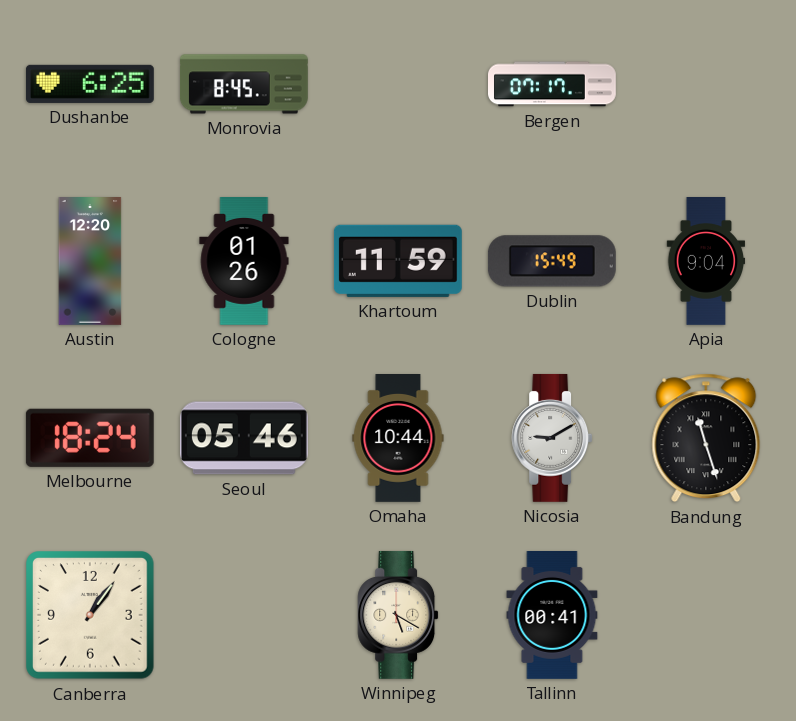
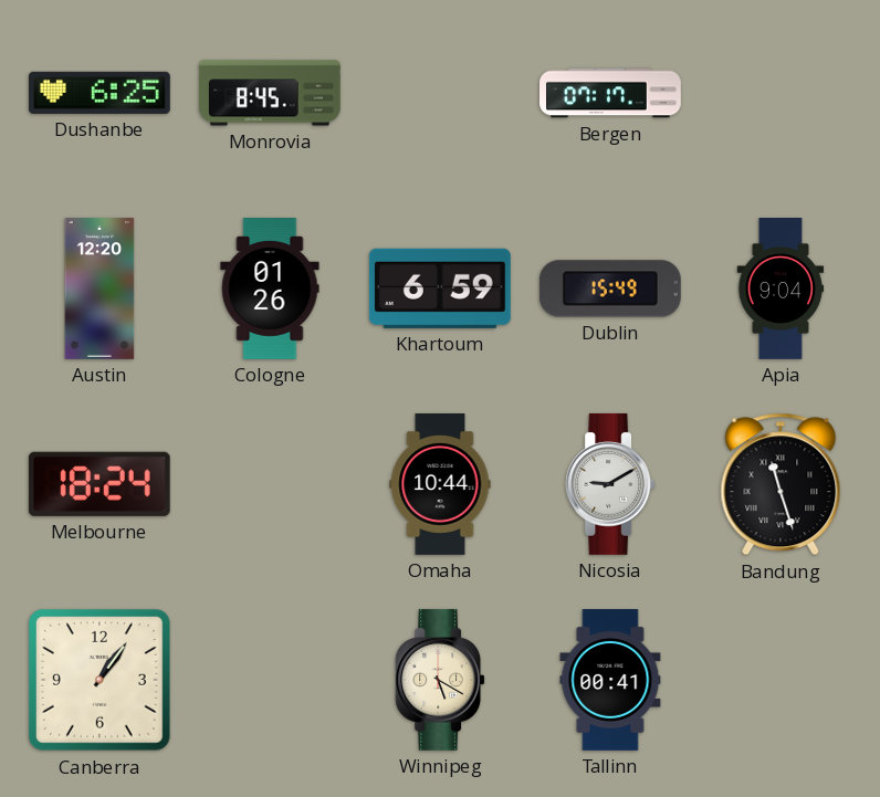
Khartoum: 11:59 -> 6:59 (440, 289)
Seoul: 05:46 -> none (244, 438)
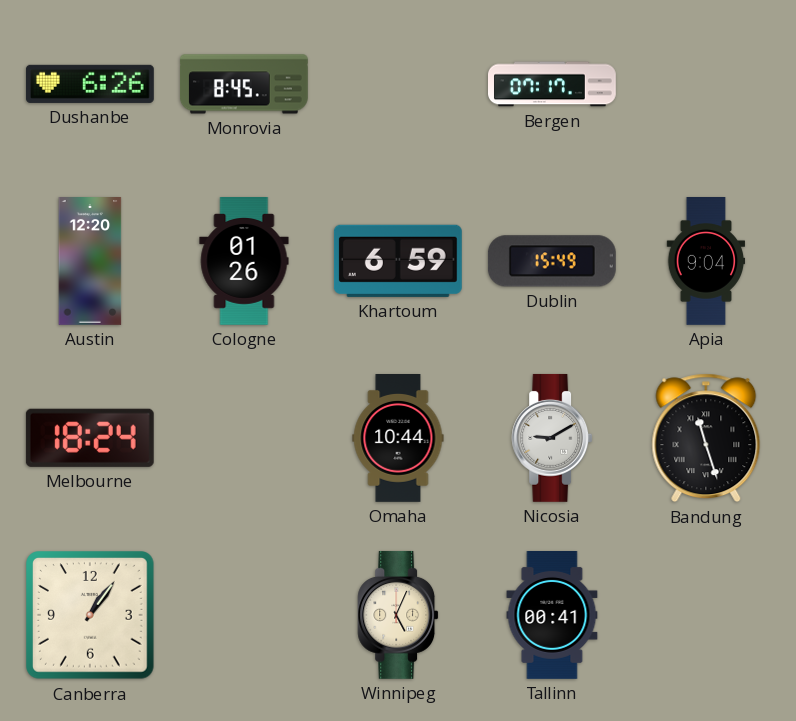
Dushanbe: 6:25 -> 6:26 (90, 84)
Winnipeg: 5:20 -> 5:04 (398, 615)
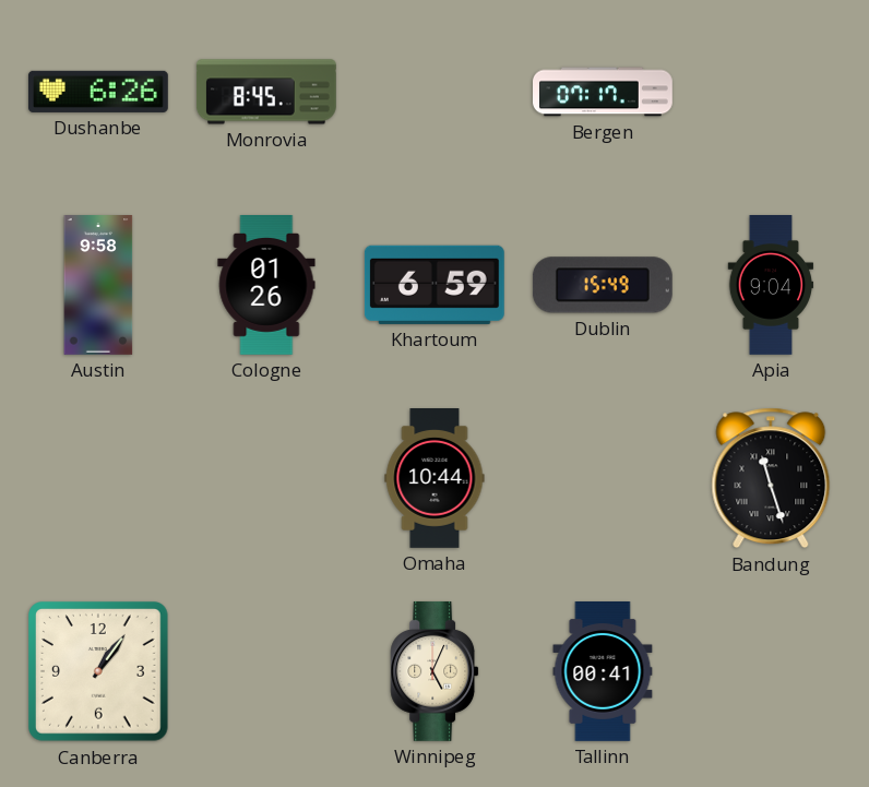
Austin: 12:20 -> 9:58 (98, 286)
Melbourne: 18:24 -> none (90, 438)
Nicosia: 9:10 -> none (552, 438)
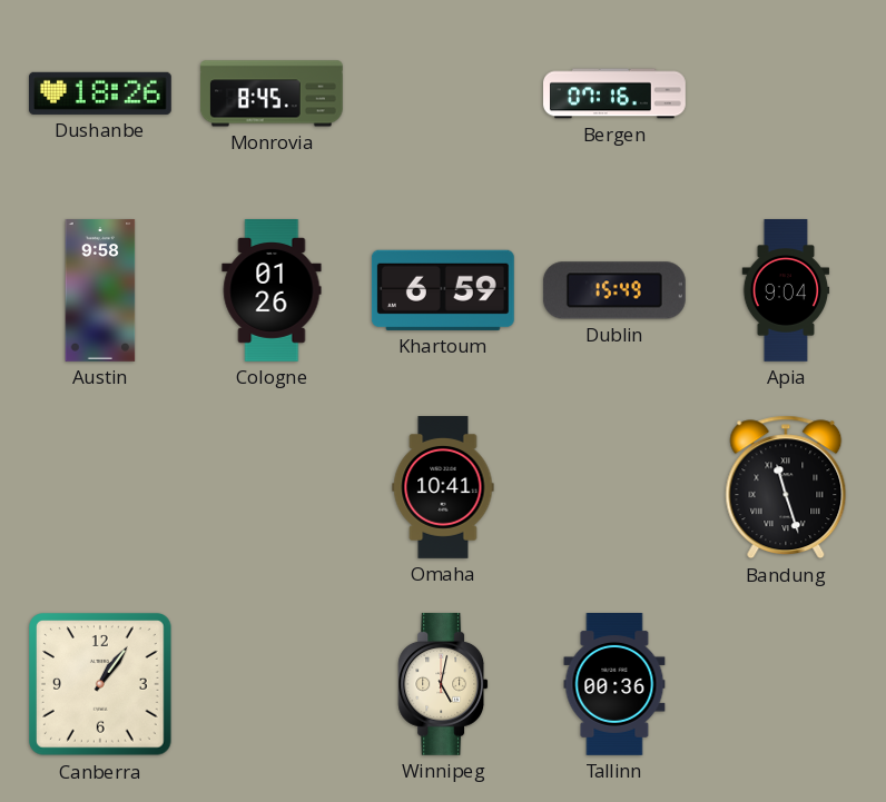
Dushanbe: 6:26 -> 18:26 (100, 93)
Bergen: 07:17 -> 07:16 (616, 93)
Omaha: 10:44 -> 10:41 (443, 488)
Winnipeg: 5:04 -> 5:02 (443, 684)
Tallinn: 00:41 -> 00:36 (614, 685)
